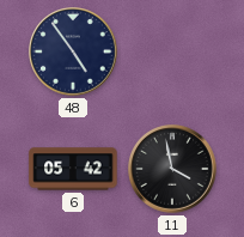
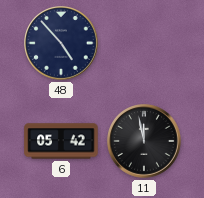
48: 4:54 -> 4:53 (62, 44)
11: 3:58 -> 11:58 (145, 142)
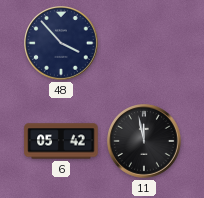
48: 4:53 -> 3:53 (62, 44)
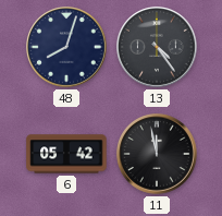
48: 3:53 -> 8:03 (67, 48)
13: none -> 4:24 (158, 48)
